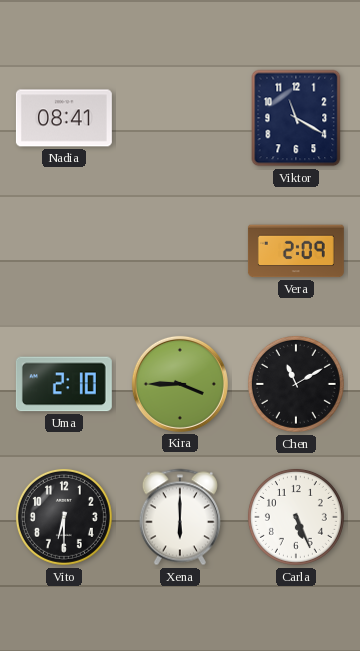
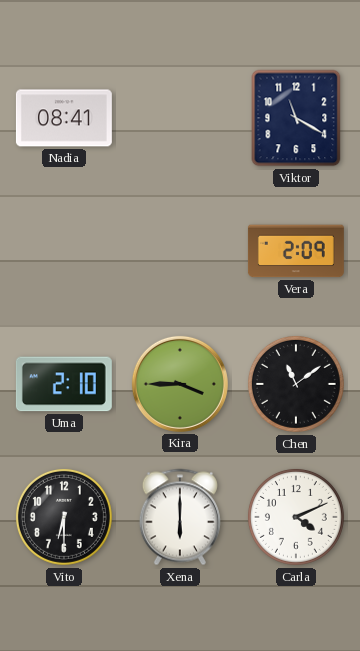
Chen: 11:10 -> 11:09 (296, 384)
Carla: 5:26 -> 4:11 (296, 517)
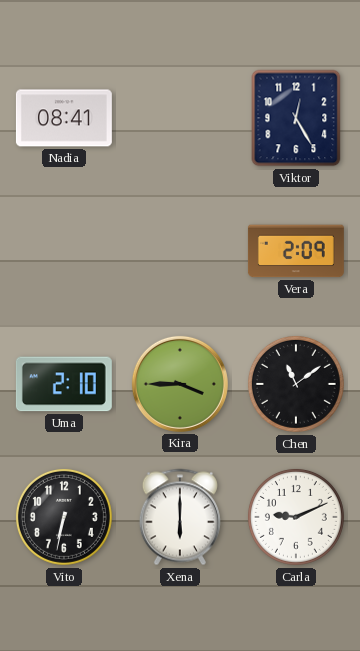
Viktor: 11:20 -> 12:25 (296, 118)
Vito: 6:30 -> 6:32 (64, 517)
Carla: 4:11 -> 9:11 (296, 517)
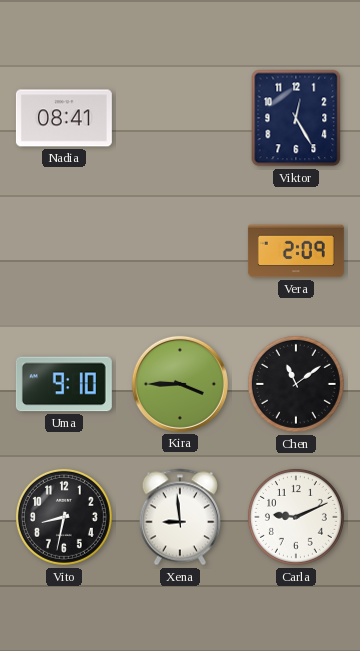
Uma: 2:10 -> 9:10 (64, 384)
Vito: 6:32 -> 8:32 (64, 517)
Xena: 6:00 -> 8:59 (180, 517)
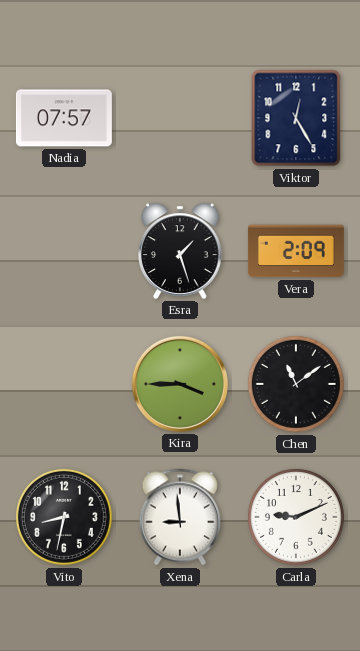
Nadia: 08:41 -> 07:57 (64, 118)
Esra: none -> 1:27 (181, 251)
Uma: 9:10 -> none (64, 384)
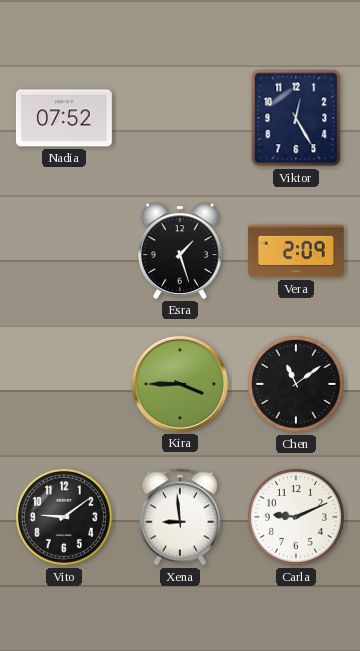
Nadia: 07:57 -> 07:52 (64, 118)
Vito: 8:32 -> 9:09 (64, 517)
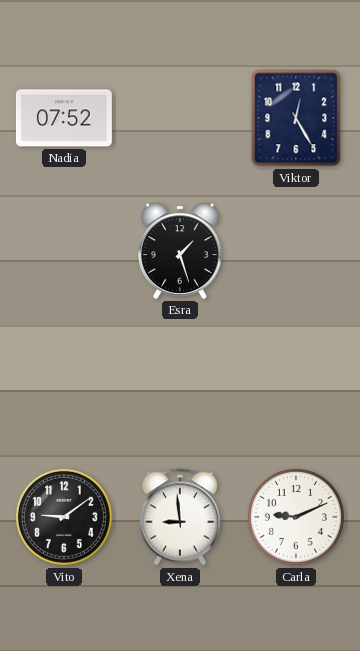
Vera: 2:09 -> none (296, 251)
Kira: 3:45 -> none (180, 384)
Chen: 11:09 -> none (296, 384)
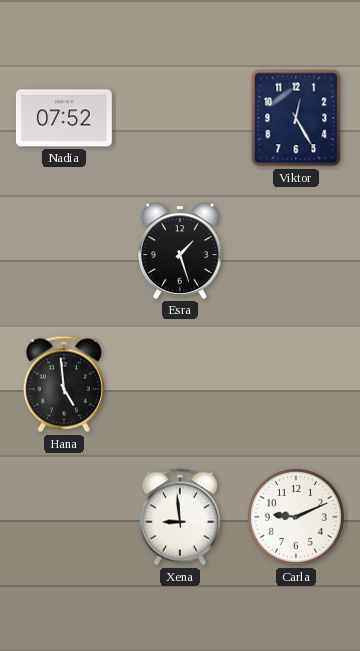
Hana: none -> 4:59 (64, 384)
Vito: 9:09 -> none (64, 517)
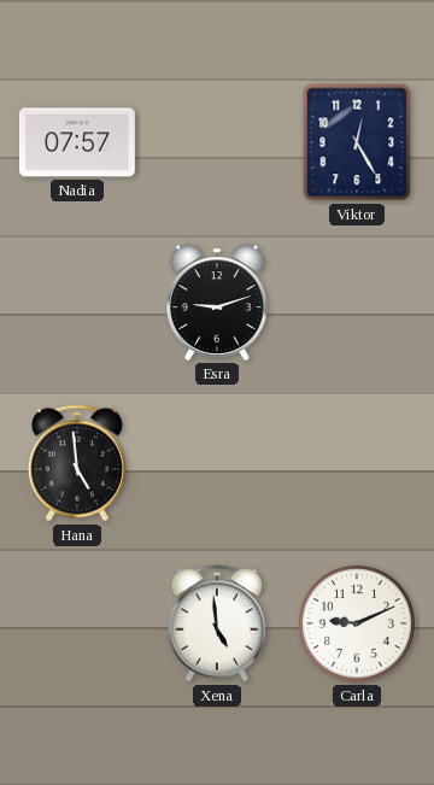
Nadia: 07:52 -> 07:57 (77, 142)
Esra: 1:27 -> 9:12 (218, 303)
Xena: 8:59 -> 4:59 (217, 623)
